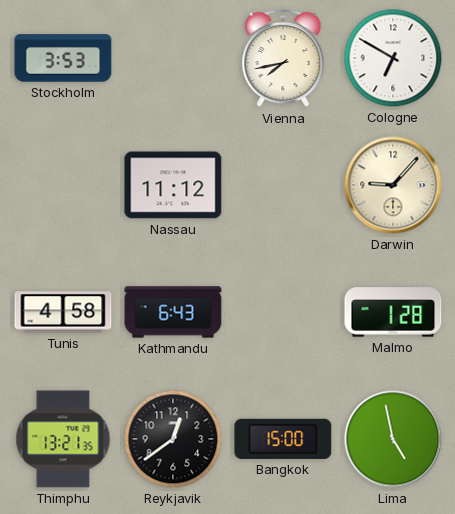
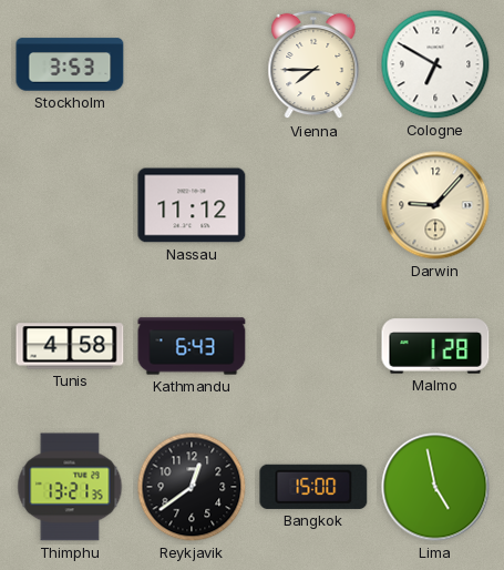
Vienna: 7:43 -> 7:45 (313, 64)
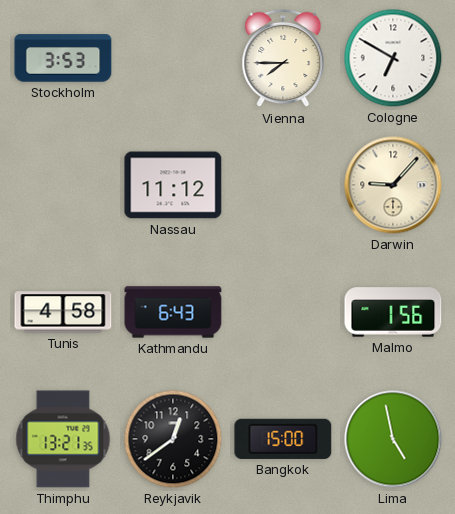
Malmo: 1:28 -> 1:56 (393, 312)
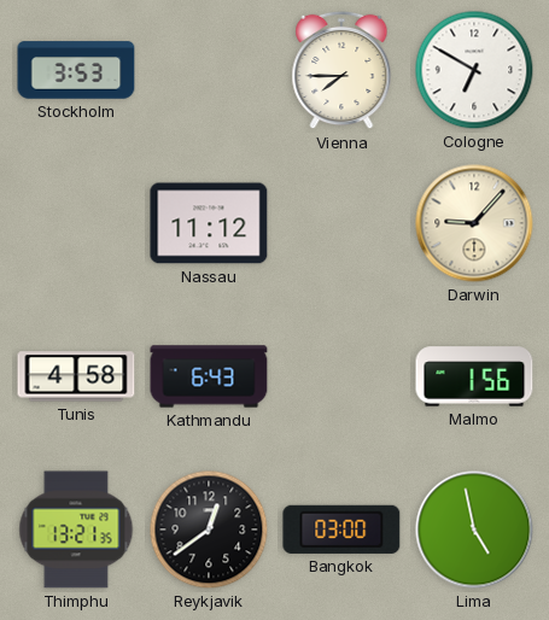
Bangkok: 15:00 -> 03:00 (341, 530)
